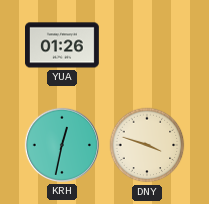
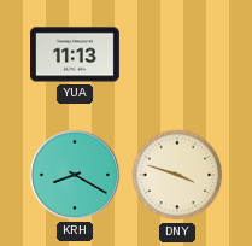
YUA: 01:26 -> 11:13 (76, 54)
KRH: 12:32 -> 8:20 (75, 175)
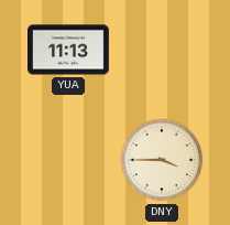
KRH: 8:20 -> none (75, 175)
DNY: 3:48 -> 3:45 (162, 160)
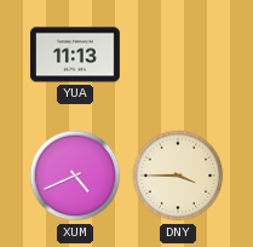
XUM: none -> 4:41 (75, 176)
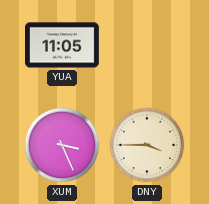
YUA: 11:13 -> 11:05 (63, 45)
XUM: 4:41 -> 3:26 (62, 145)
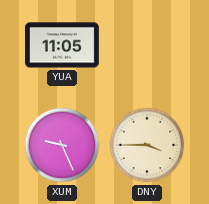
XUM: 3:26 -> 9:26 (62, 145)
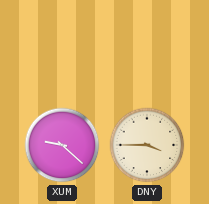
YUA: 11:05 -> none (63, 45)
XUM: 9:26 -> 9:22 (62, 145)
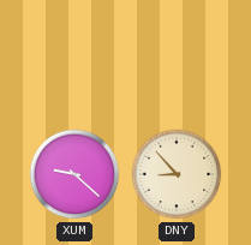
DNY: 3:45 -> 8:53 (177, 174)
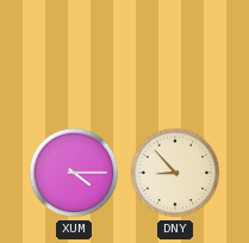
XUM: 9:22 -> 4:15 (74, 173)
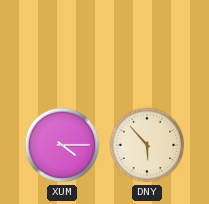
DNY: 8:53 -> 5:53 (147, 145)
